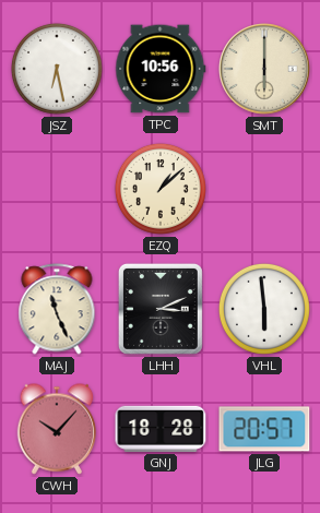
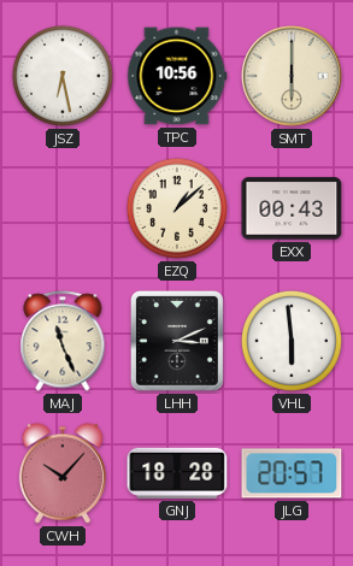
EXX: none -> 00:43 (292, 208)
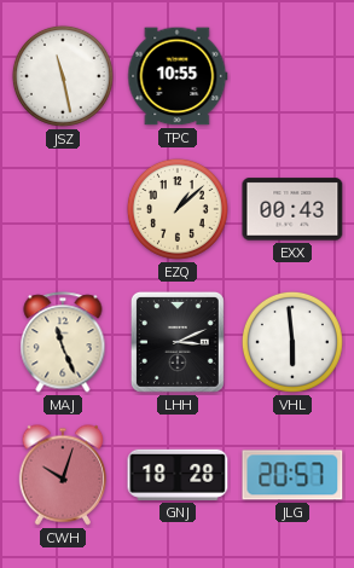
JSZ: 6:28 -> 11:28 (63, 76)
TPC: 10:56 -> 10:55 (178, 76)
SMT: 6:00 -> none (293, 77)
CWH: 10:07 -> 10:03 (63, 475)
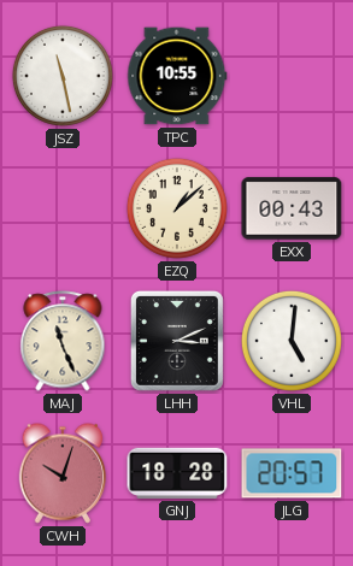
VHL: 5:59 -> 5:01 (292, 341)
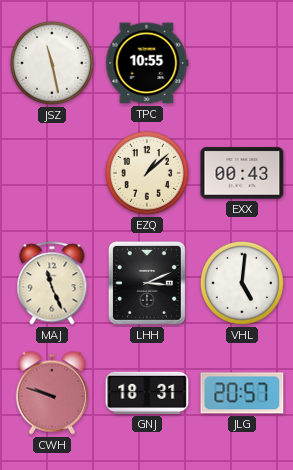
CWH: 10:03 -> 9:48 (52, 393)
GNJ: 18:28 -> 18:31 (147, 393)
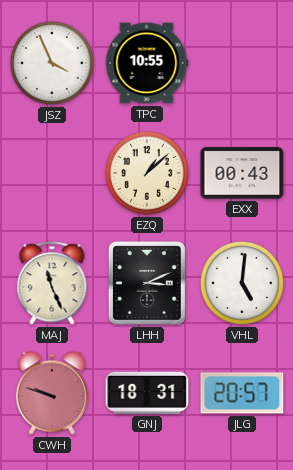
JSZ: 11:28 -> 3:56 (52, 63)
